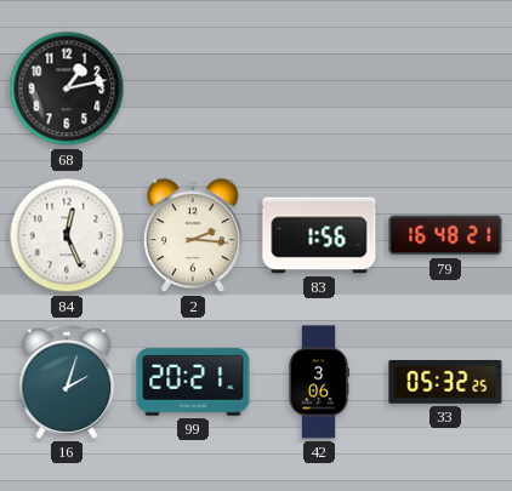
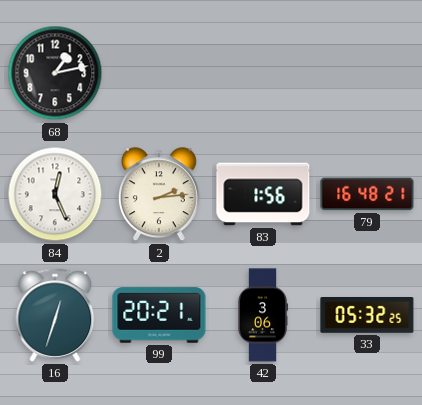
2: 2:16 -> 2:14 (159, 195)
16: 2:03 -> 12:33 (55, 315)
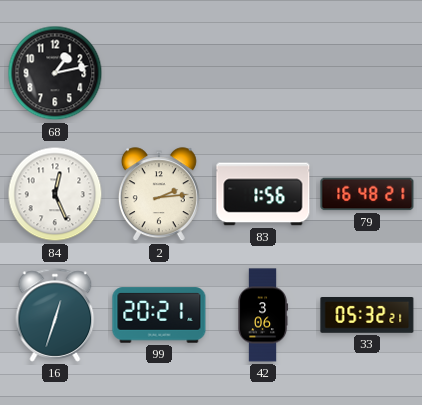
33: 05:32:25 -> 05:32:21 (367, 316)
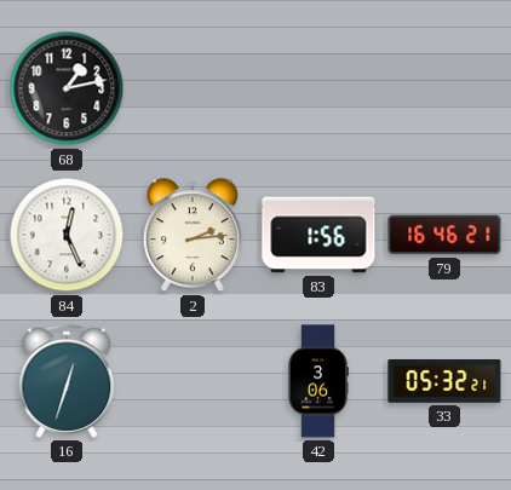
79: 16:48 -> 16:46 (444, 235)
99: 20:21 -> none (159, 315)
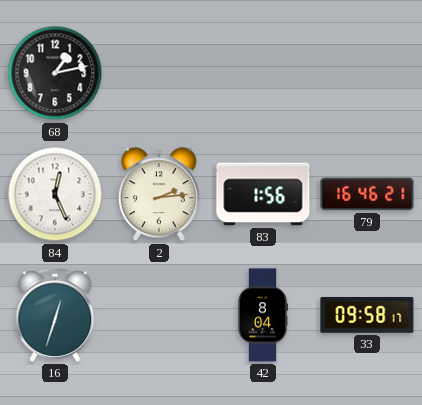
42: 3:06 -> 8:04 (264, 315)
33: 05:32 -> 09:58 (367, 316)
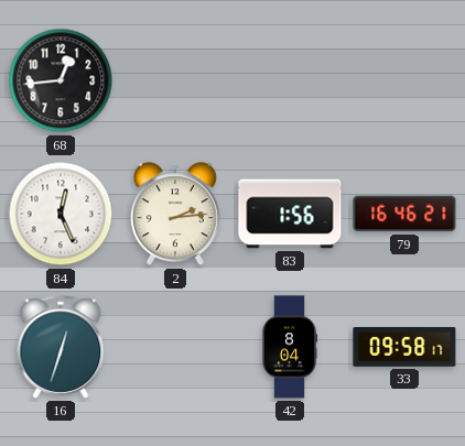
68: 1:13 -> 12:44 (61, 80)
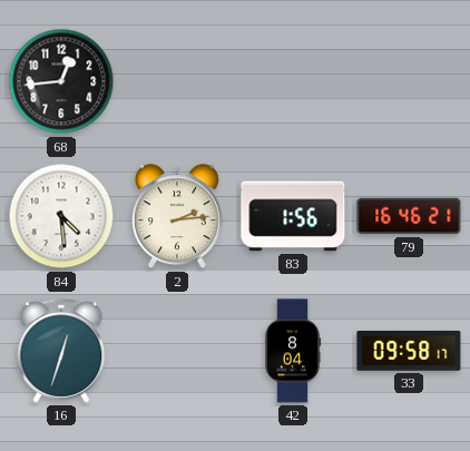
84: 12:26 -> 4:29 (61, 216)
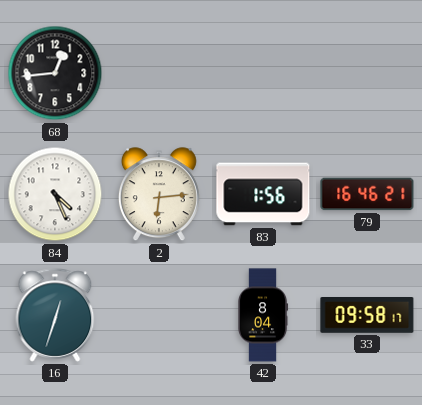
84: 4:29 -> 4:26 (55, 194)
2: 2:14 -> 6:14 (159, 195)
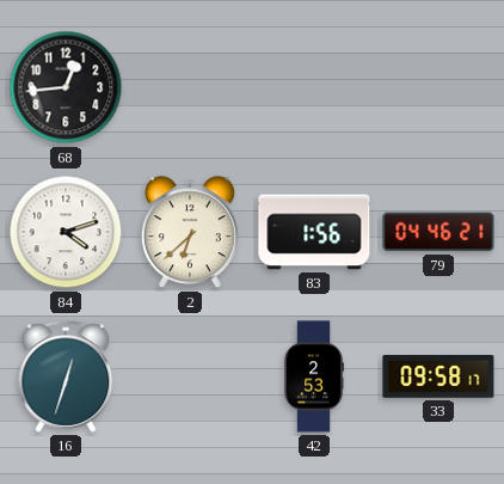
84: 4:26 -> 4:12 (66, 232)
2: 6:14 -> 6:38 (190, 233)
79: 16:46 -> 04:46 (438, 232)
42: 8:04 -> 2:53 (315, 376)
